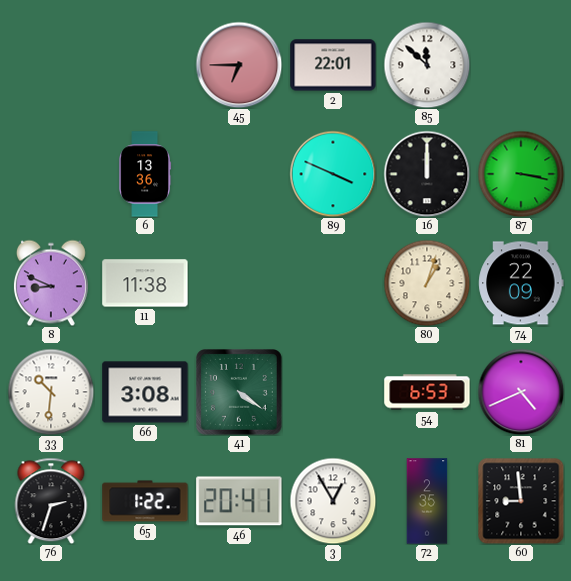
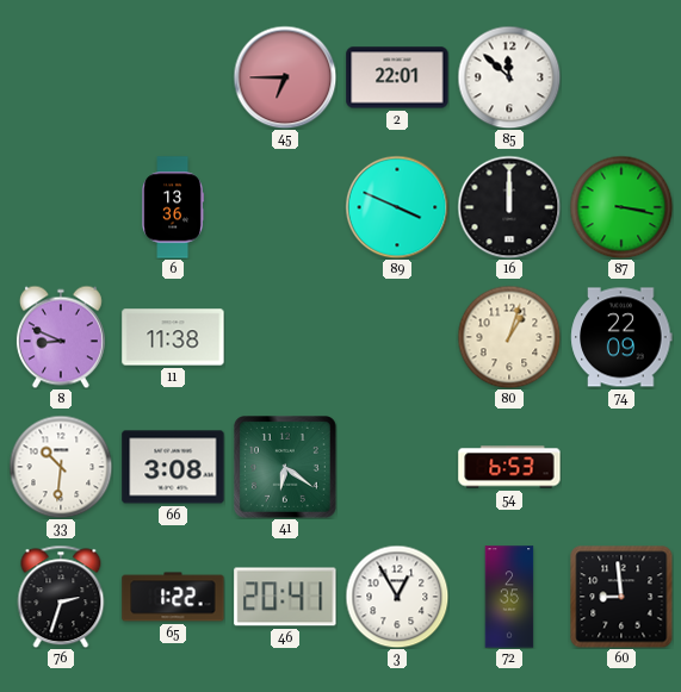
41: 4:21 -> 6:21 (286, 468)
81: 4:41 -> none (521, 392)
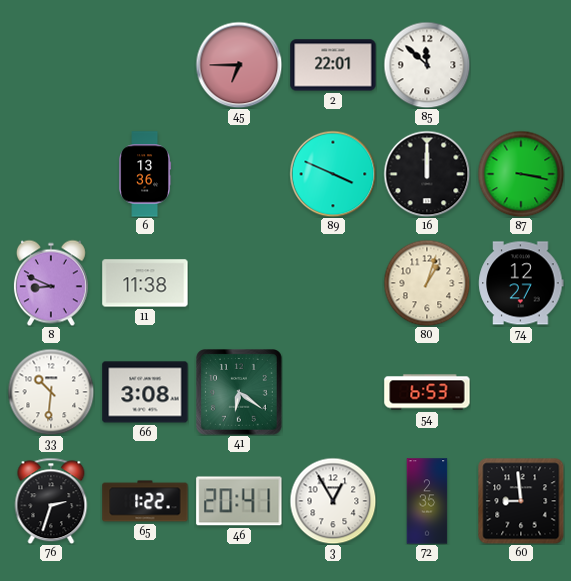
74: 22:09 -> 12:27 (521, 283)
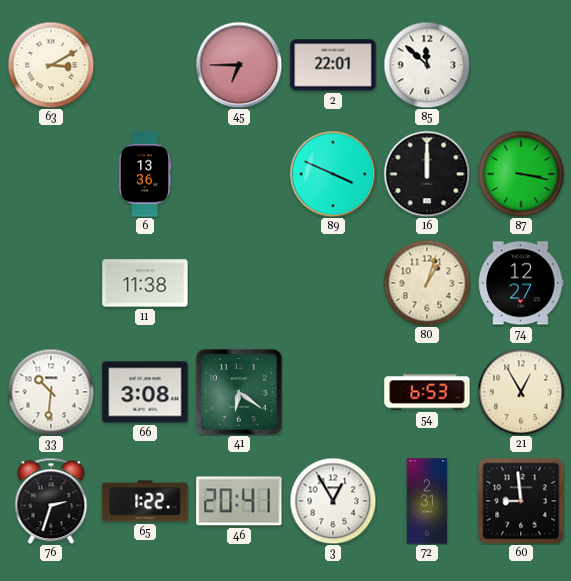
63: none -> 3:10 (51, 65)
8: 8:49 -> none (51, 283)
21: none -> 12:55 (521, 392)
72: 2:35 -> 2:31 (427, 501)
